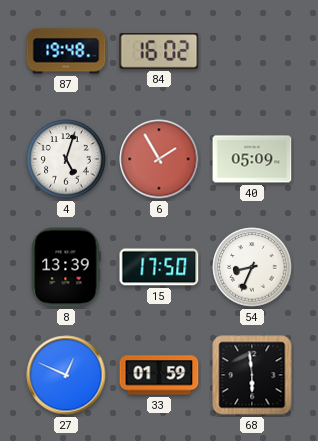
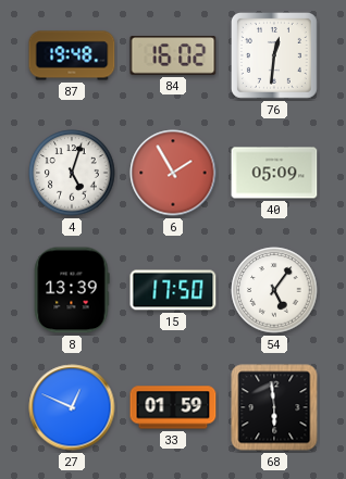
76: none -> 12:31 (274, 55)
54: 8:34 -> 5:06 (274, 290)
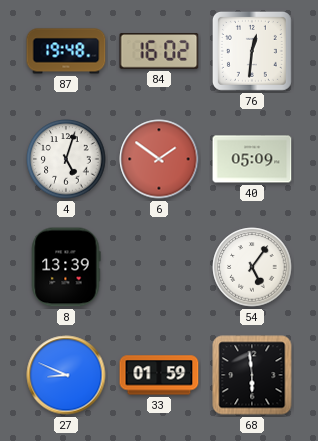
6: 1:55 -> 1:51 (159, 159)
15: 17:50 -> none (173, 290)
27: 12:49 -> 8:49 (66, 375)
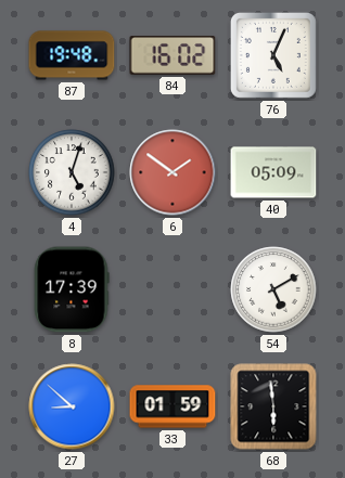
76: 12:31 -> 5:04 (273, 55)
8: 13:39 -> 17:39 (72, 289)
54: 5:06 -> 5:10 (273, 289)
27: 8:49 -> 8:52 (72, 406)
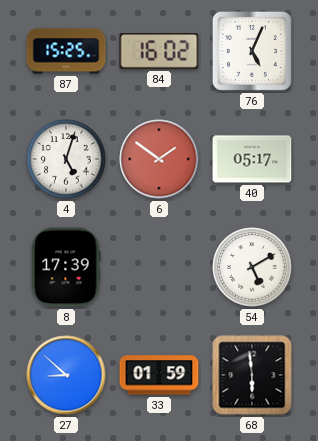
87: 19:48 -> 15:25 (66, 51)
40: 05:09 -> 05:17 (252, 159)
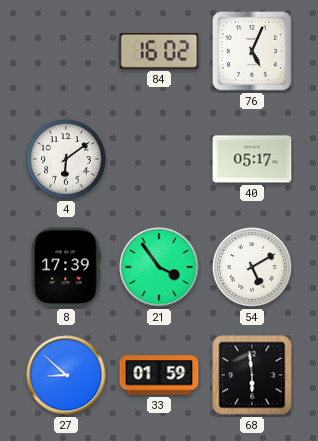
87: 15:25 -> none (66, 51)
4: 5:03 -> 6:09 (66, 159)
6: 1:51 -> none (159, 159)
21: none -> 3:54 (159, 267)
